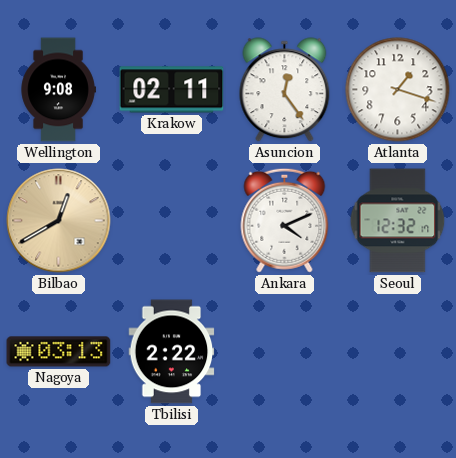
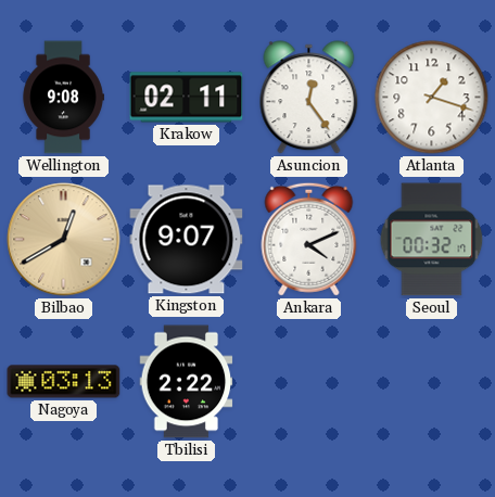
Kingston: none -> 9:07 (187, 240)
Seoul: 12:32 -> 00:32 (432, 240)
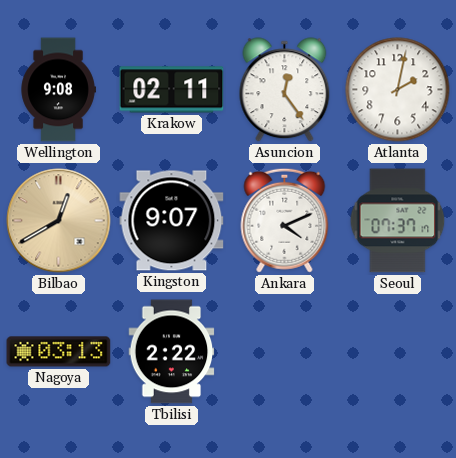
Atlanta: 1:18 -> 2:02 (398, 90)
Seoul: 00:32 -> 07:37 (398, 221)
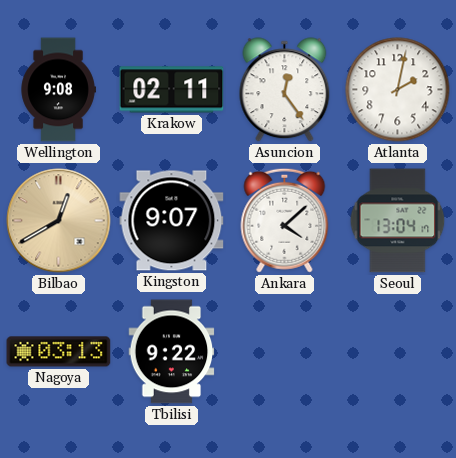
Ankara: 4:11 -> 4:08 (285, 220)
Seoul: 07:37 -> 13:04 (398, 221)
Tbilisi: 2:22 -> 9:22 (172, 352)
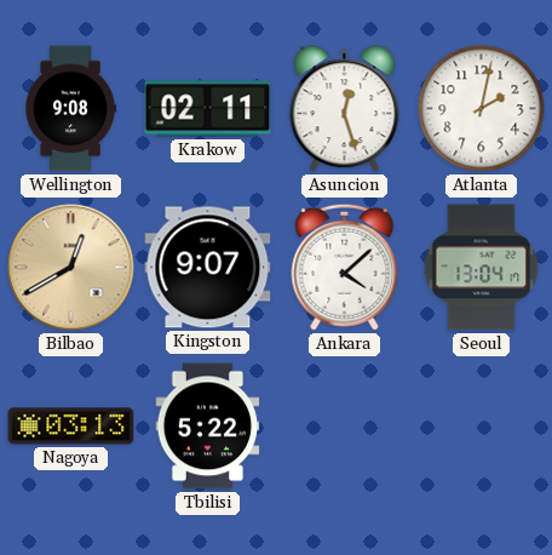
Asuncion: 12:24 -> 12:27 (345, 109)
Tbilisi: 9:22 -> 5:22 (208, 427)
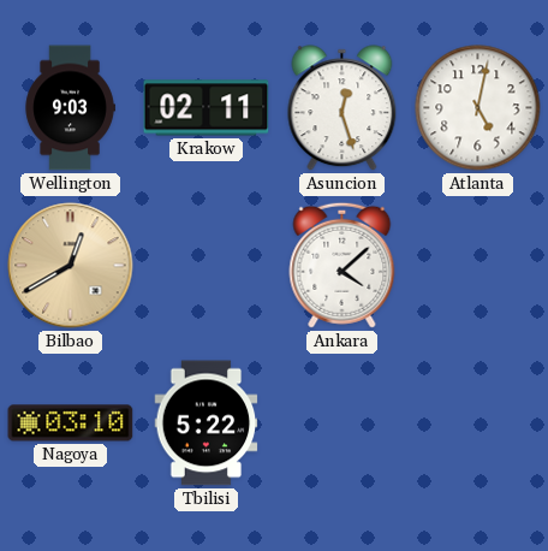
Wellington: 9:08 -> 9:03 (70, 108)
Atlanta: 2:02 -> 5:02 (478, 108)
Kingston: 9:07 -> none (208, 268)
Seoul: 13:04 -> none (482, 268)
Nagoya: 03:13 -> 03:10 (71, 423)
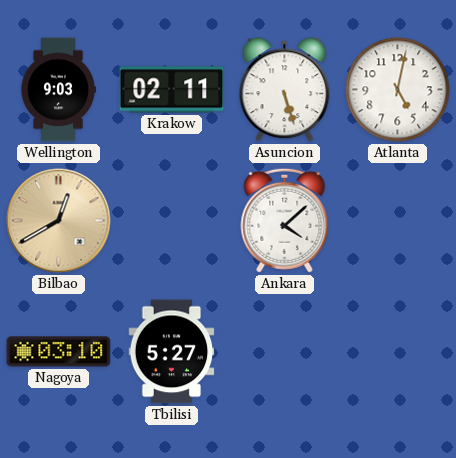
Asuncion: 12:27 -> 5:27 (285, 90)
Tbilisi: 5:22 -> 5:27 (172, 352)
